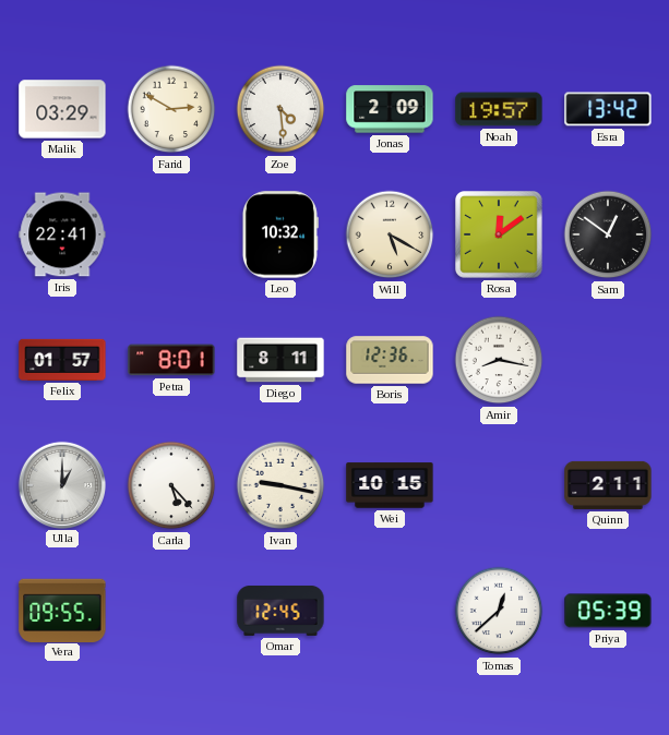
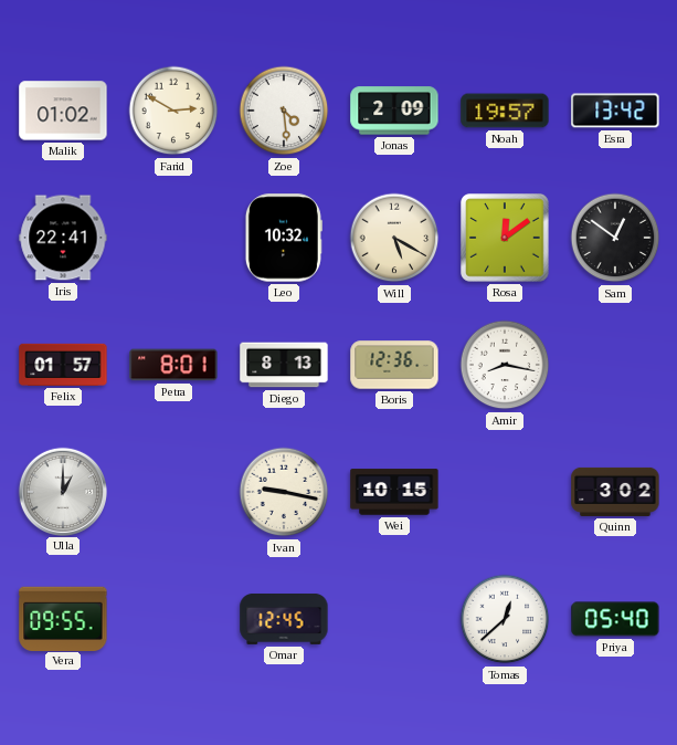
Malik: 03:29 -> 01:02 (63, 111)
Diego: 8:11 -> 8:13 (284, 365)
Carla: 5:23 -> none (171, 485)
Quinn: 2:11 -> 3:02 (615, 492)
Priya: 05:39 -> 05:40 (615, 619)
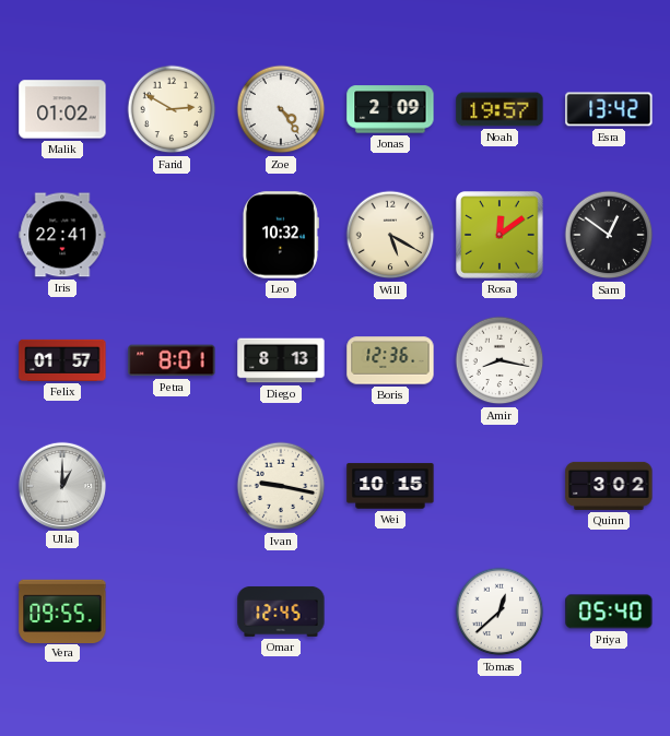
Zoe: 4:29 -> 4:24 (281, 109)
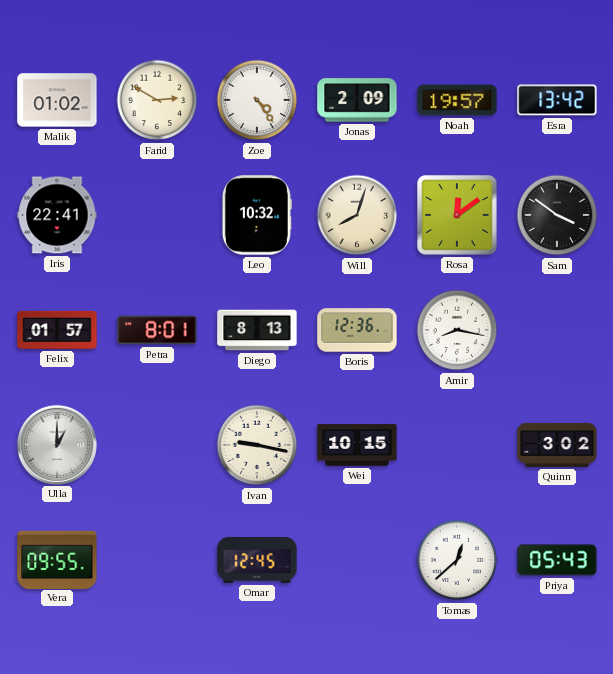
Will: 5:20 -> 8:03 (357, 215)
Sam: 12:51 -> 3:51 (557, 215)
Priya: 05:40 -> 05:43 (557, 560)
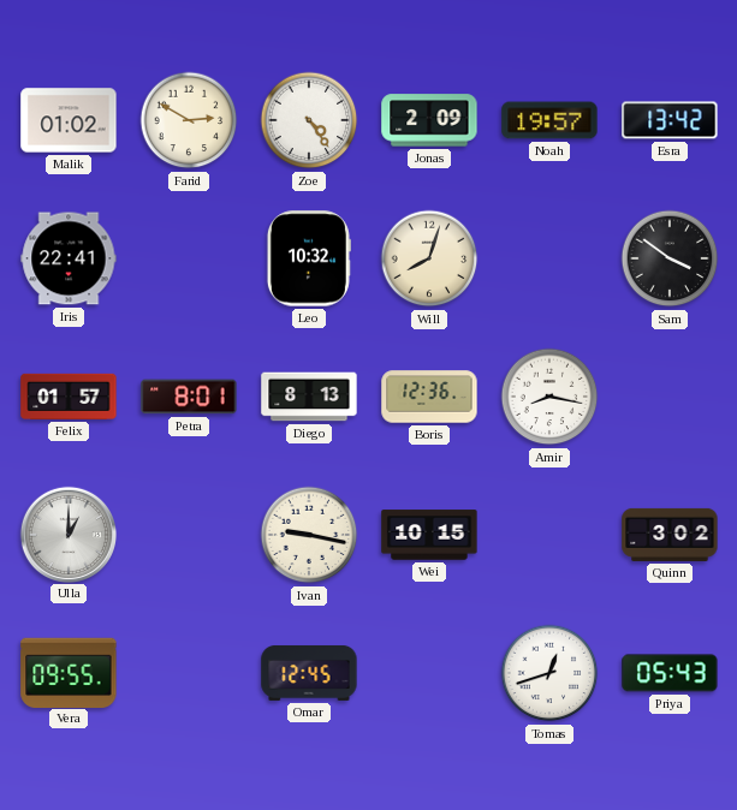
Rosa: 12:09 -> none (457, 215)
Tomas: 12:38 -> 12:42 (549, 673)
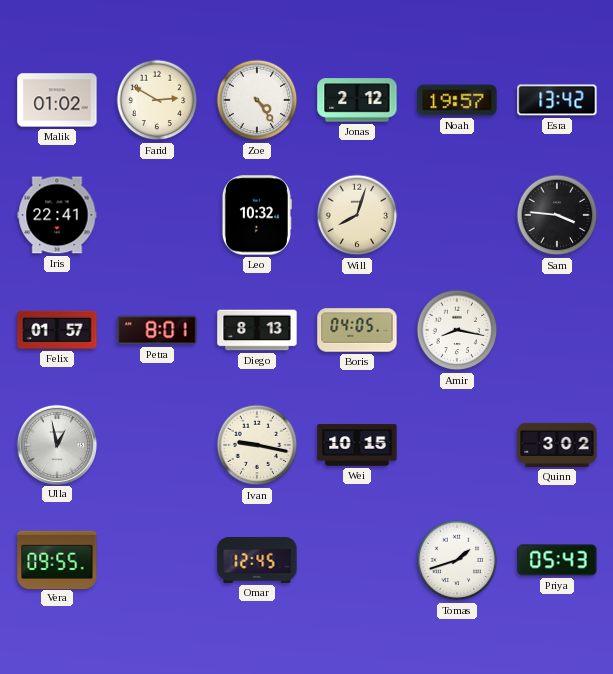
Jonas: 2:09 -> 2:12 (357, 100)
Sam: 3:51 -> 3:46 (557, 215)
Boris: 12:36 -> 04:05 (357, 330)
Ulla: 1:00 -> 12:58 (56, 444)
Tomas: 12:42 -> 1:42 (457, 560)
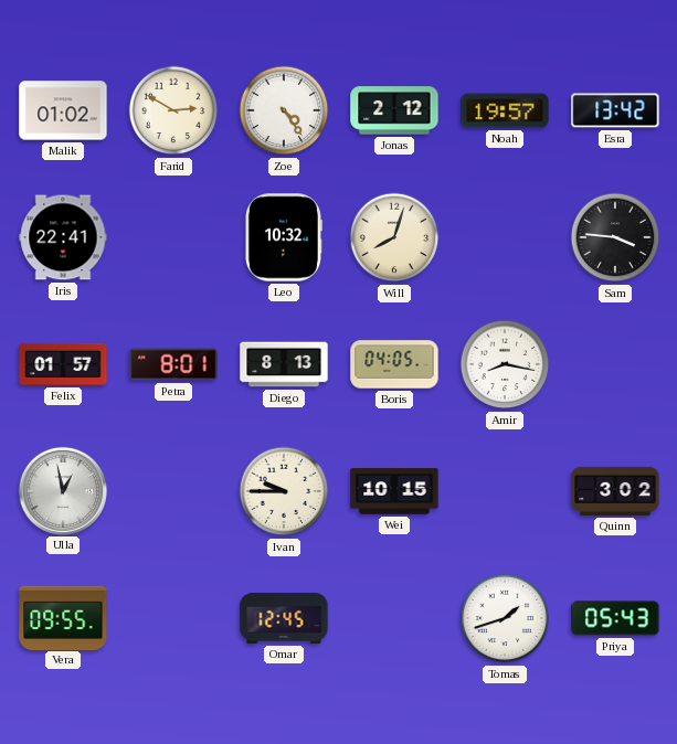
Ivan: 9:17 -> 9:45 (284, 491)
